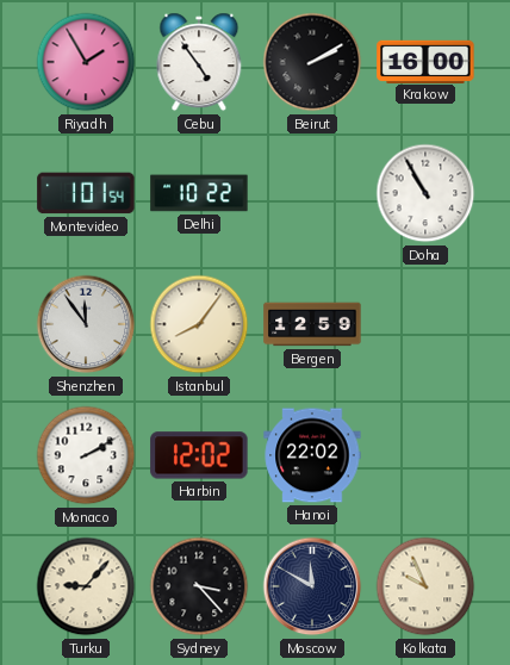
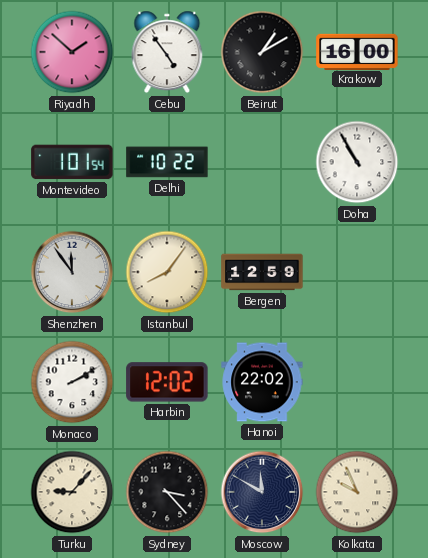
Riyadh: 1:55 -> 1:52 (72, 52)
Beirut: 2:10 -> 1:10 (262, 52)
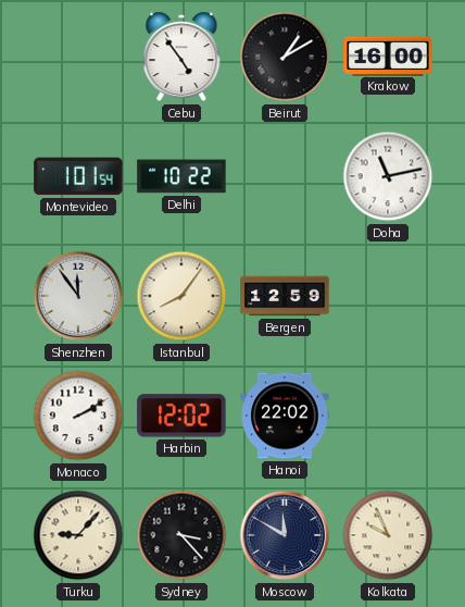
Riyadh: 1:52 -> none (72, 52)
Doha: 10:55 -> 11:13 (388, 176)
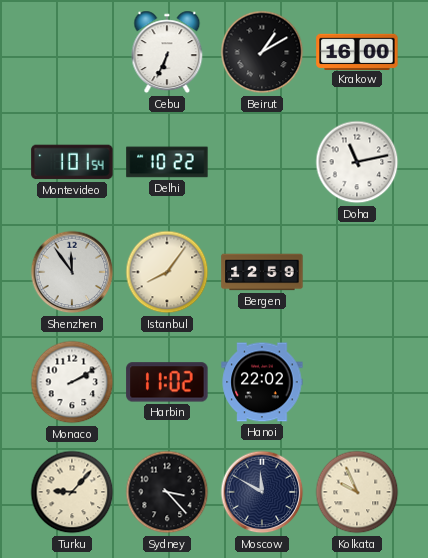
Cebu: 4:54 -> 6:34 (167, 52)
Harbin: 12:02 -> 11:02 (167, 382)
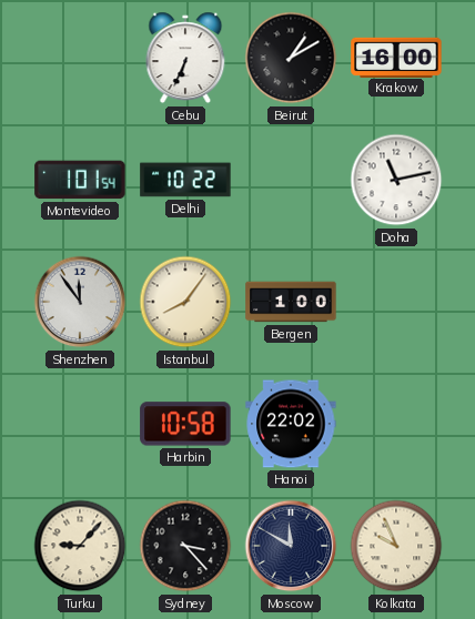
Bergen: 12:59 -> 1:00 (291, 302)
Monaco: 2:10 -> none (72, 382)
Harbin: 11:02 -> 10:58 (185, 424)
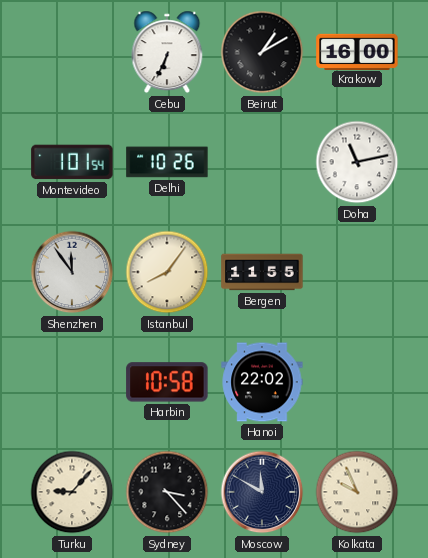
Delhi: 10:22 -> 10:26 (167, 162)
Bergen: 1:00 -> 11:55 (262, 272)
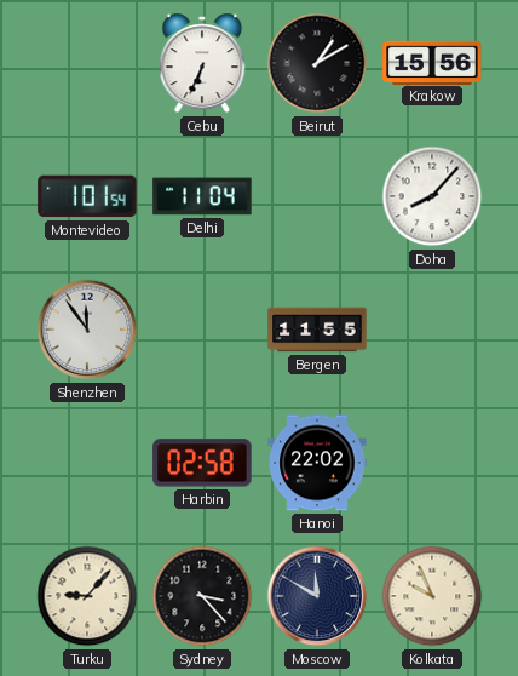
Krakow: 16:00 -> 15:56 (432, 62)
Delhi: 10:26 -> 11:04 (202, 196)
Doha: 11:13 -> 8:07 (432, 196)
Istanbul: 8:06 -> none (167, 272)
Harbin: 10:58 -> 02:58 (202, 463)
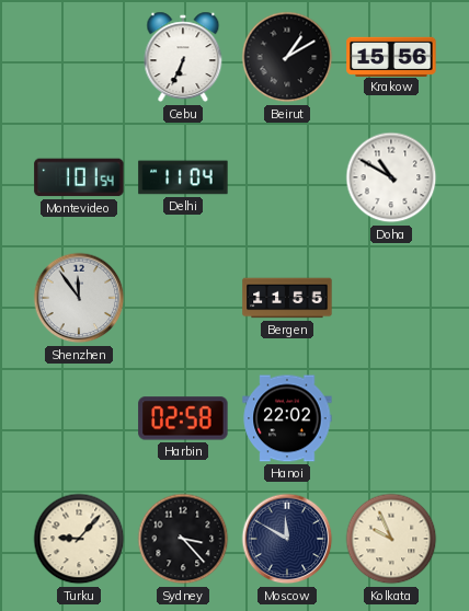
Doha: 8:07 -> 10:50 (391, 177)
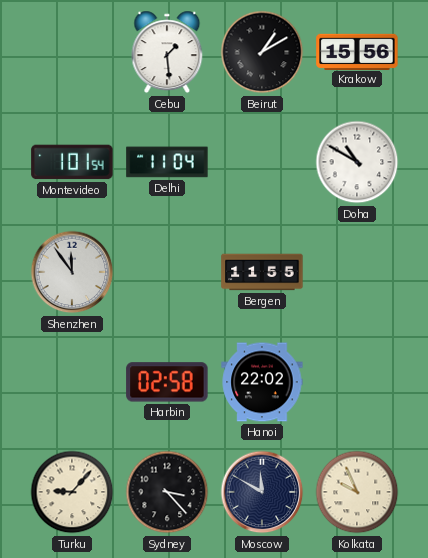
Cebu: 6:34 -> 1:29 (167, 52)
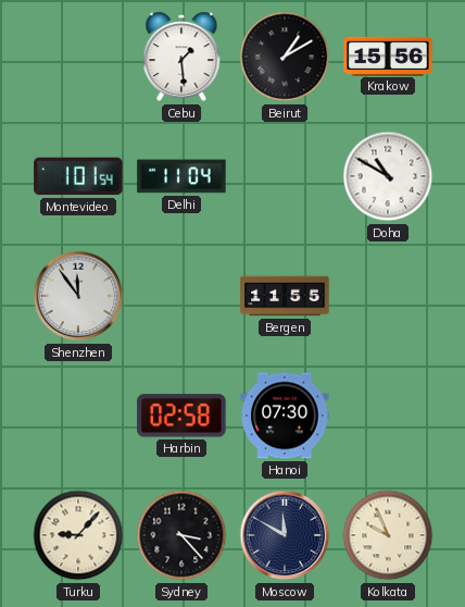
Hanoi: 22:02 -> 07:30 (285, 416)
